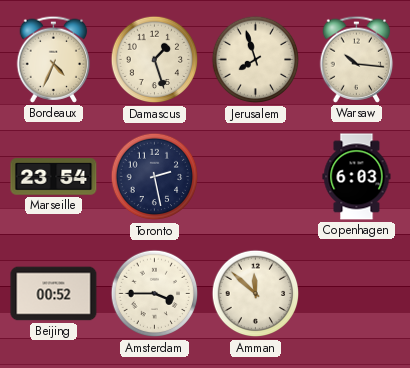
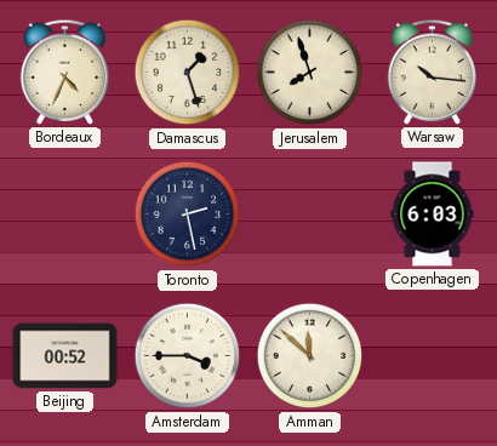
Marseille: 23:54 -> none (54, 177)
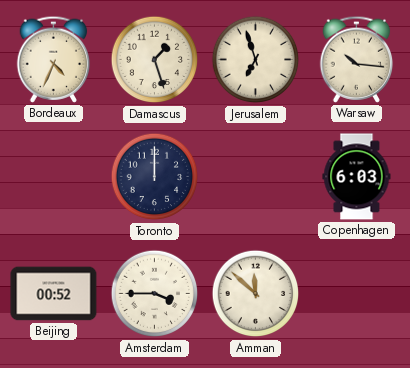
Jerusalem: 7:57 -> 6:57 (256, 60)
Toronto: 2:28 -> 12:00 (155, 177)
